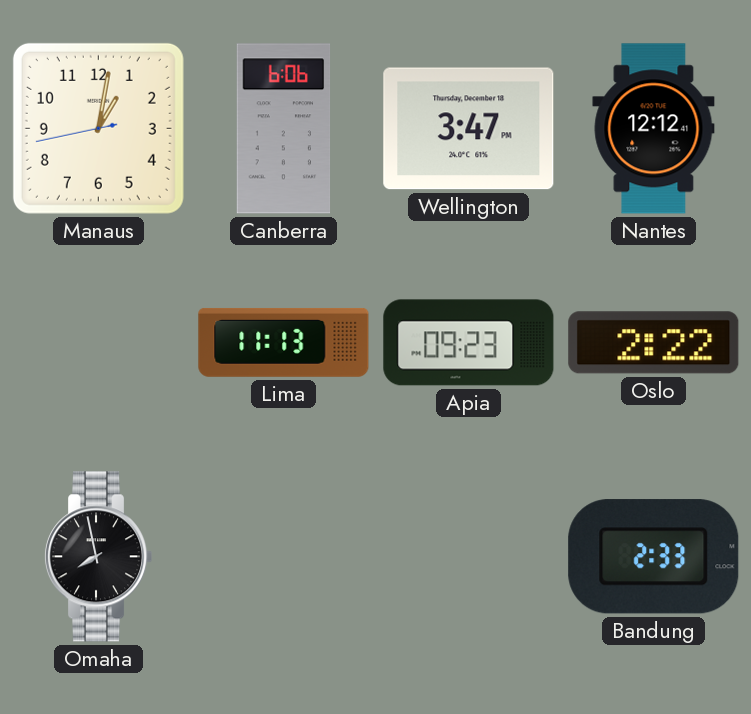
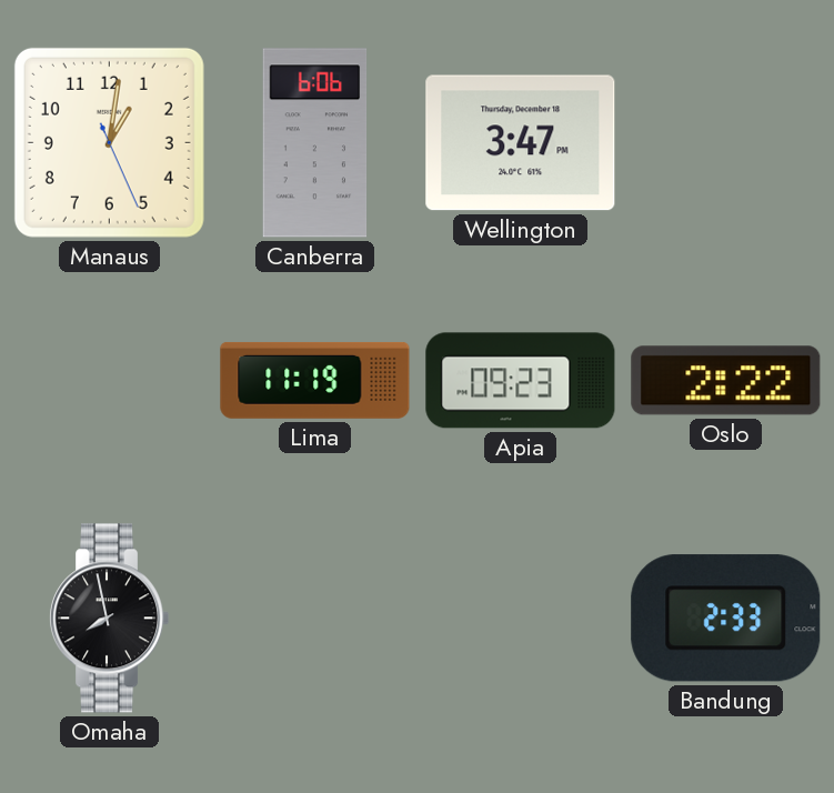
Manaus: 1:01:43 -> 1:01:26 (109, 142)
Nantes: 12:12 -> none (654, 129)
Lima: 11:13 -> 11:19 (315, 380)
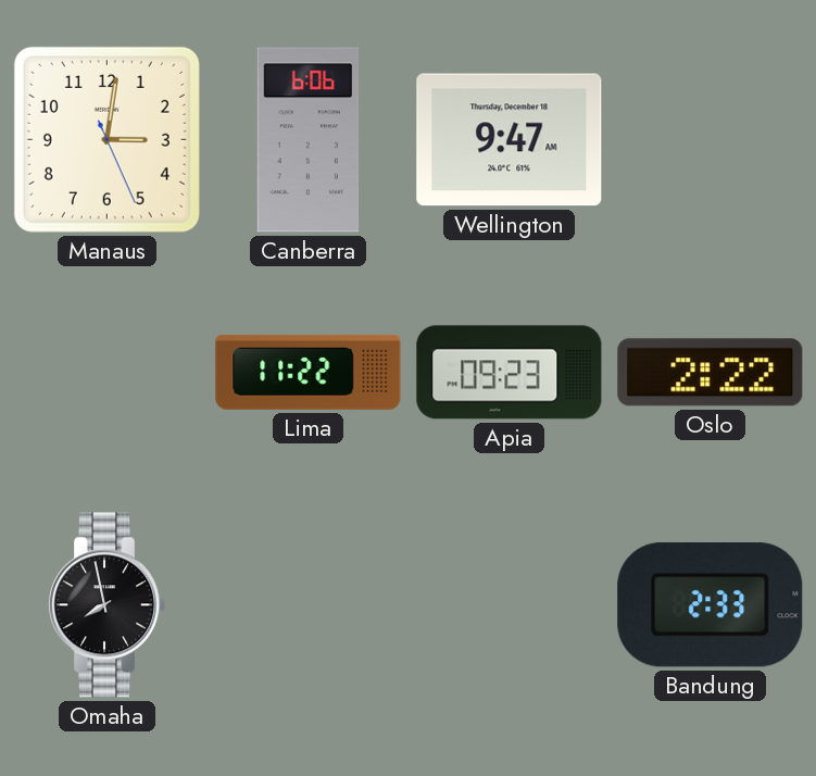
Manaus: 1:01 -> 3:01 (106, 139)
Wellington: 3:47 -> 9:47 (510, 140)
Lima: 11:19 -> 11:22 (309, 372)
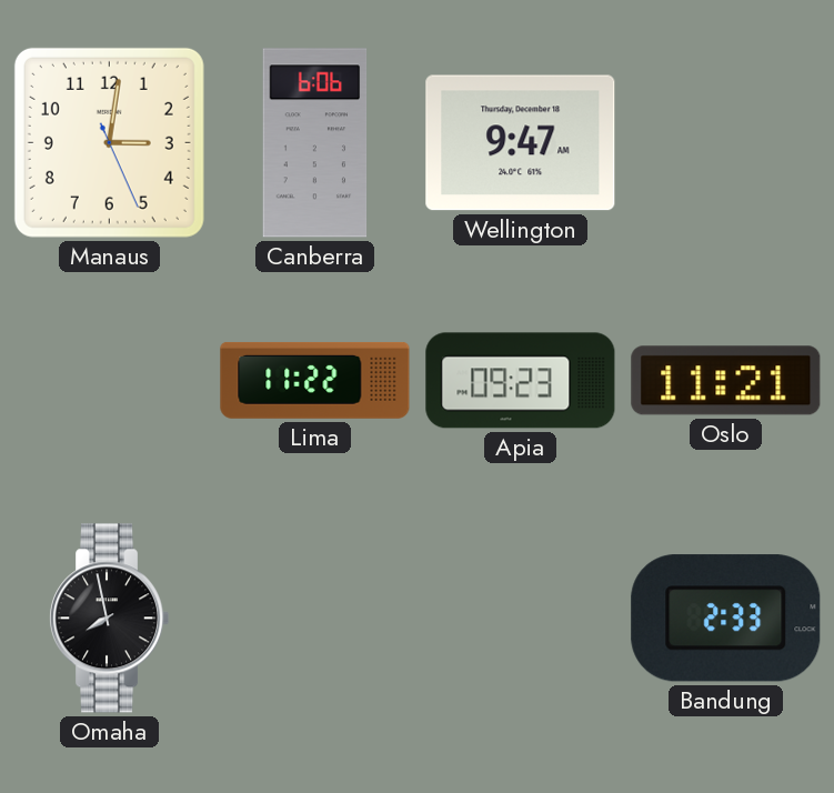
Oslo: 2:22 -> 11:21 (726, 381)
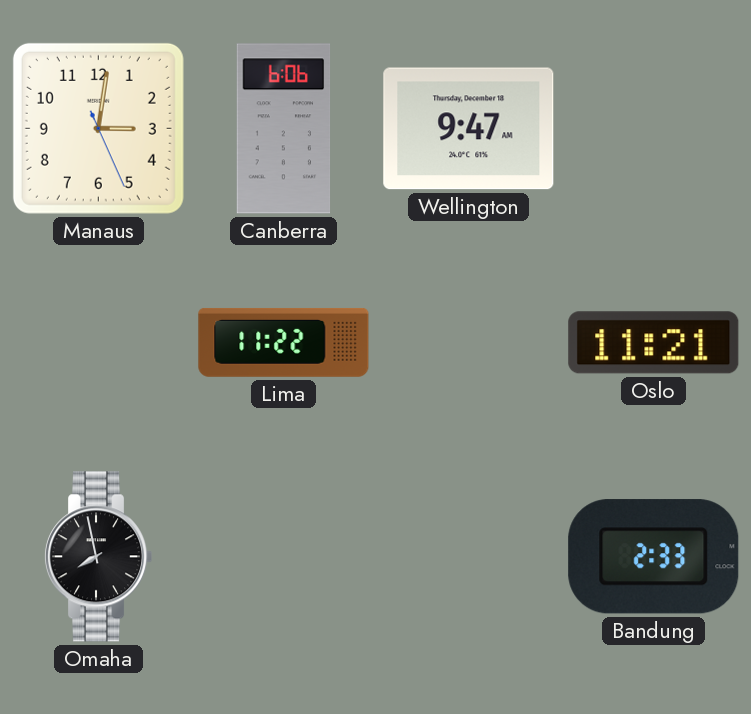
Apia: 09:23 -> none (521, 381)
